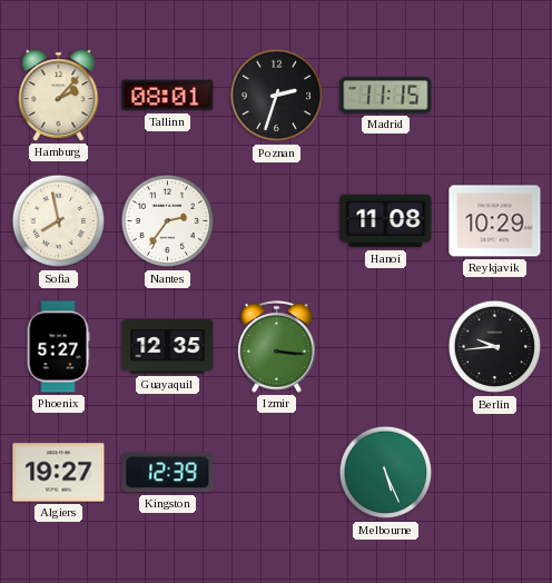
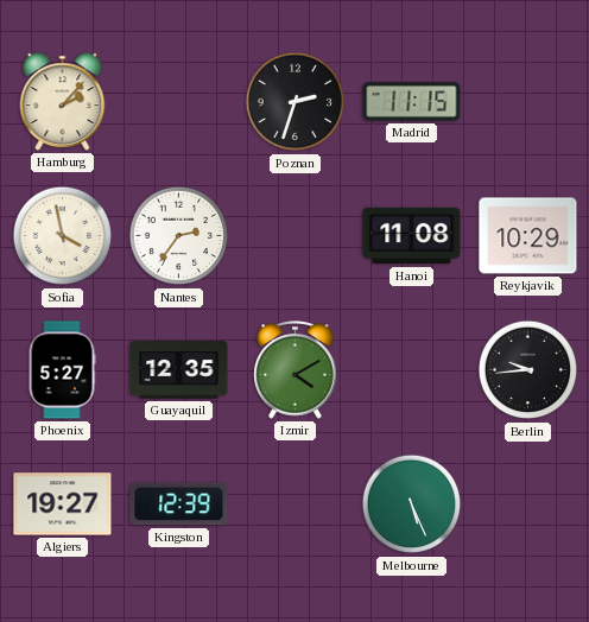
Tallinn: 08:01 -> none (168, 96)
Sofia: 7:58 -> 3:58 (63, 236)
Izmir: 3:16 -> 4:10 (296, 370)
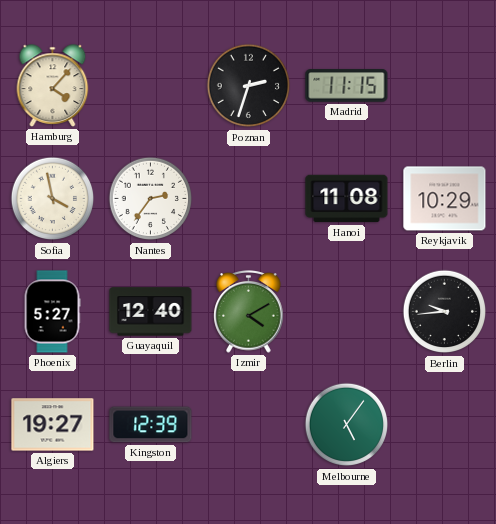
Hamburg: 2:07 -> 4:07 (53, 86)
Guayaquil: 12:35 -> 12:40 (151, 312)
Melbourne: 5:26 -> 5:06 (347, 425)
